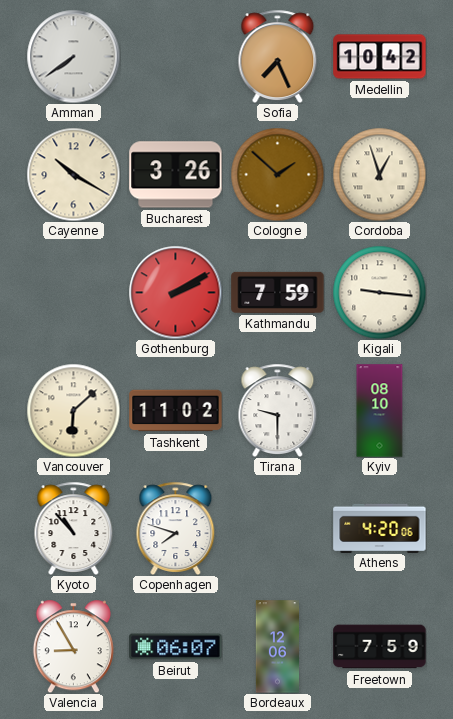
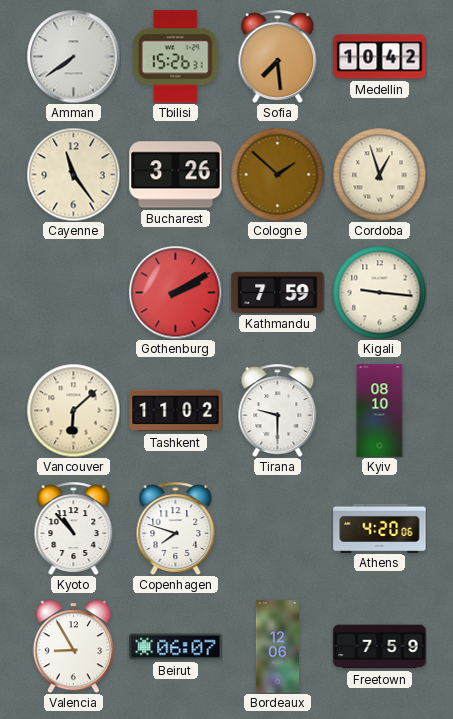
Tbilisi: none -> 15:26 (175, 57)
Sofia: 7:26 -> 7:29 (278, 56)
Cayenne: 10:20 -> 11:24 (73, 174)
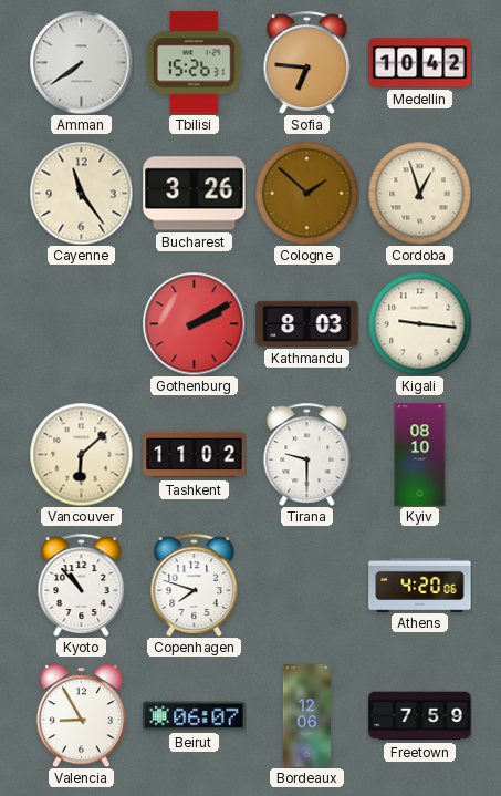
Sofia: 7:29 -> 6:46 (307, 62)
Kathmandu: 7:59 -> 8:03 (307, 323)
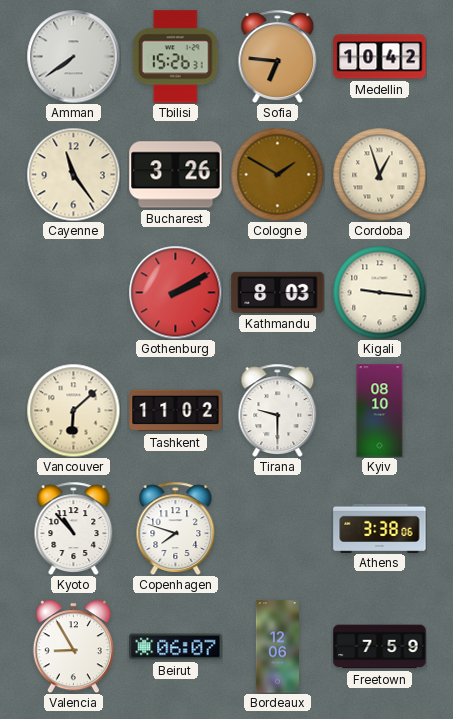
Cologne: 1:52 -> 1:50 (277, 174)
Athens: 4:20 -> 3:38 (380, 528)
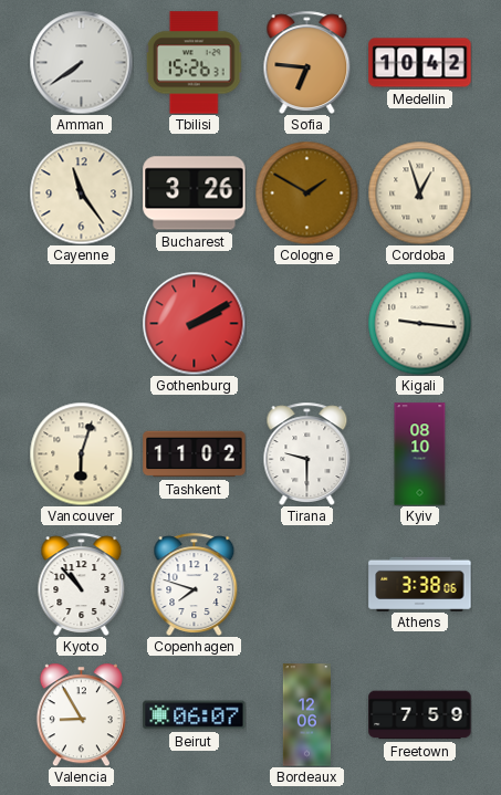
Kathmandu: 8:03 -> none (278, 292)
Vancouver: 6:08 -> 6:03 (81, 453)
